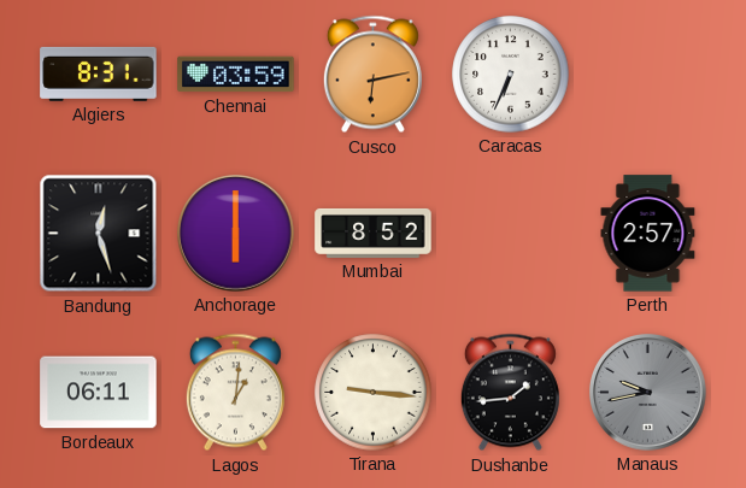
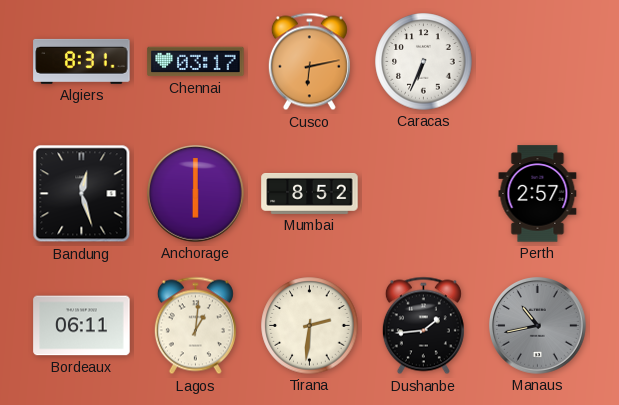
Chennai: 03:59 -> 03:17 (196, 62)
Tirana: 9:16 -> 2:31 (310, 326)
Manaus: 9:43 -> 10:43 (538, 326)
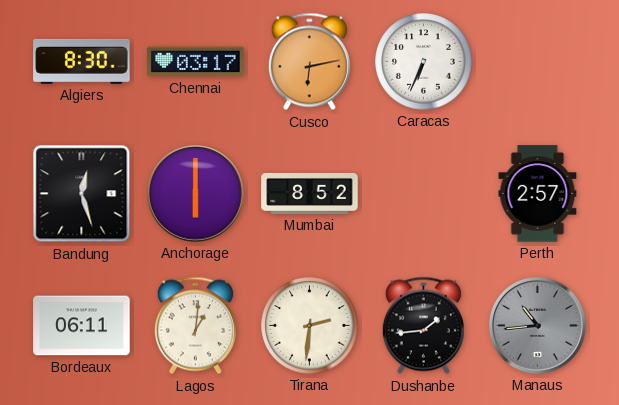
Algiers: 8:31 -> 8:30 (82, 61)
Manaus: 10:43 -> 10:44 (538, 326)
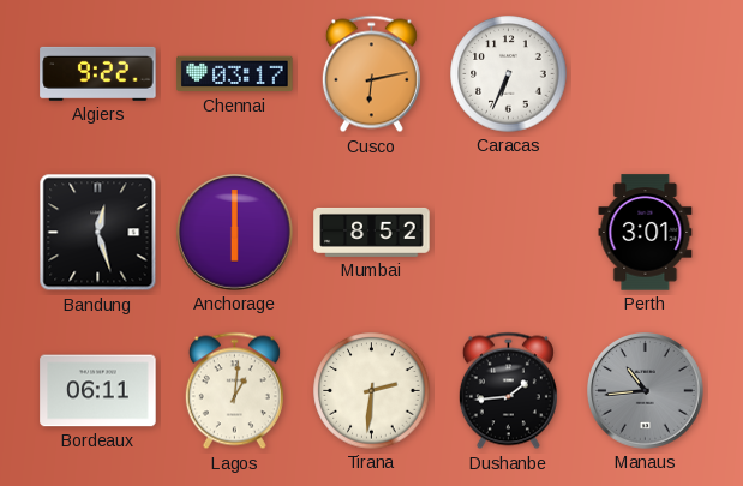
Algiers: 8:30 -> 9:22 (98, 73)
Perth: 2:57 -> 3:01 (646, 233)
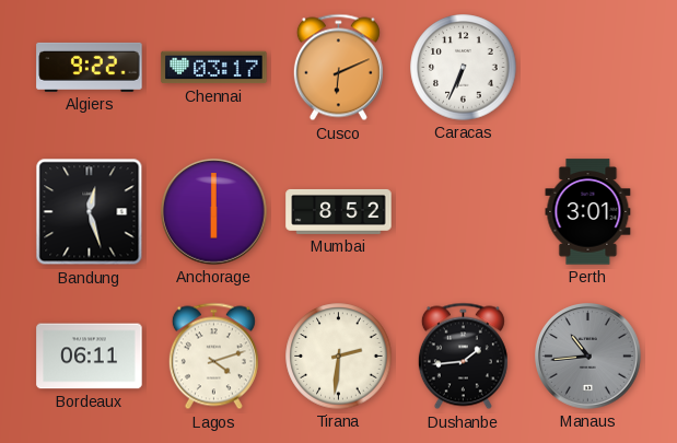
Cusco: 6:13 -> 6:11 (338, 68)
Lagos: 1:01 -> 4:12 (213, 357)
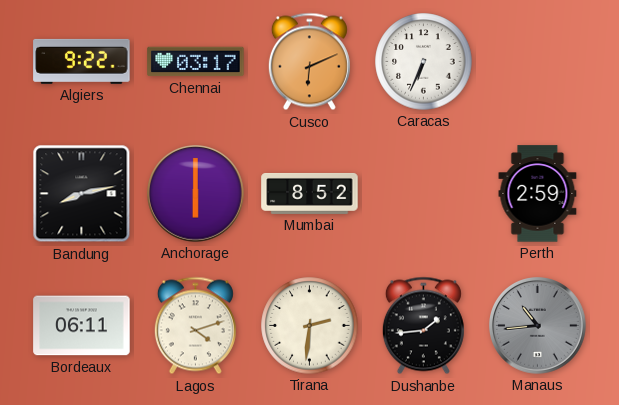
Bandung: 12:27 -> 8:13 (82, 194)
Perth: 3:01 -> 2:59 (538, 194)
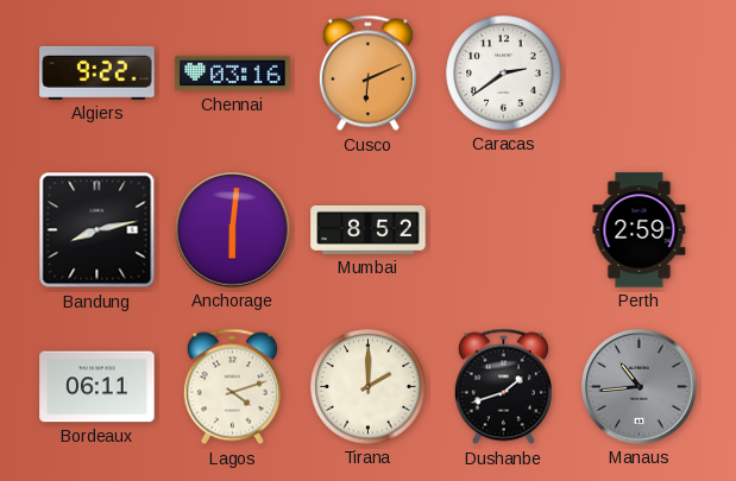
Chennai: 03:17 -> 03:16 (233, 74)
Caracas: 6:34 -> 2:39 (504, 74)
Anchorage: 6:00 -> 6:01 (233, 230)
Tirana: 2:31 -> 2:00 (369, 387)
Dushanbe: 1:44 -> 1:42 (503, 387)
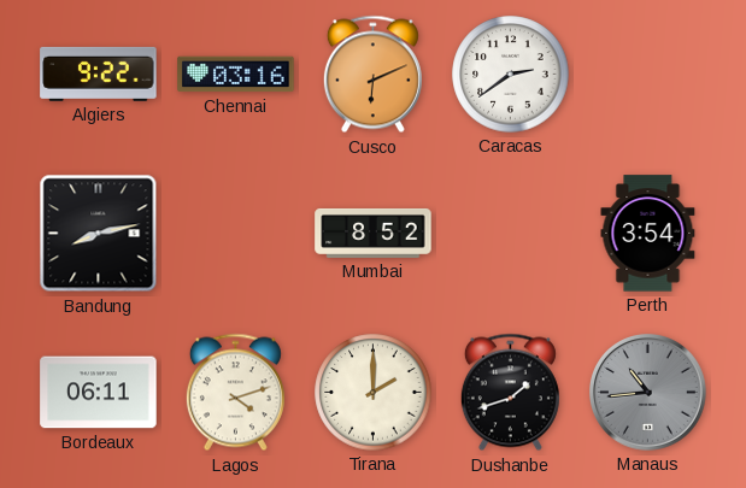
Anchorage: 6:01 -> none (233, 230)
Perth: 2:59 -> 3:54 (648, 234)
